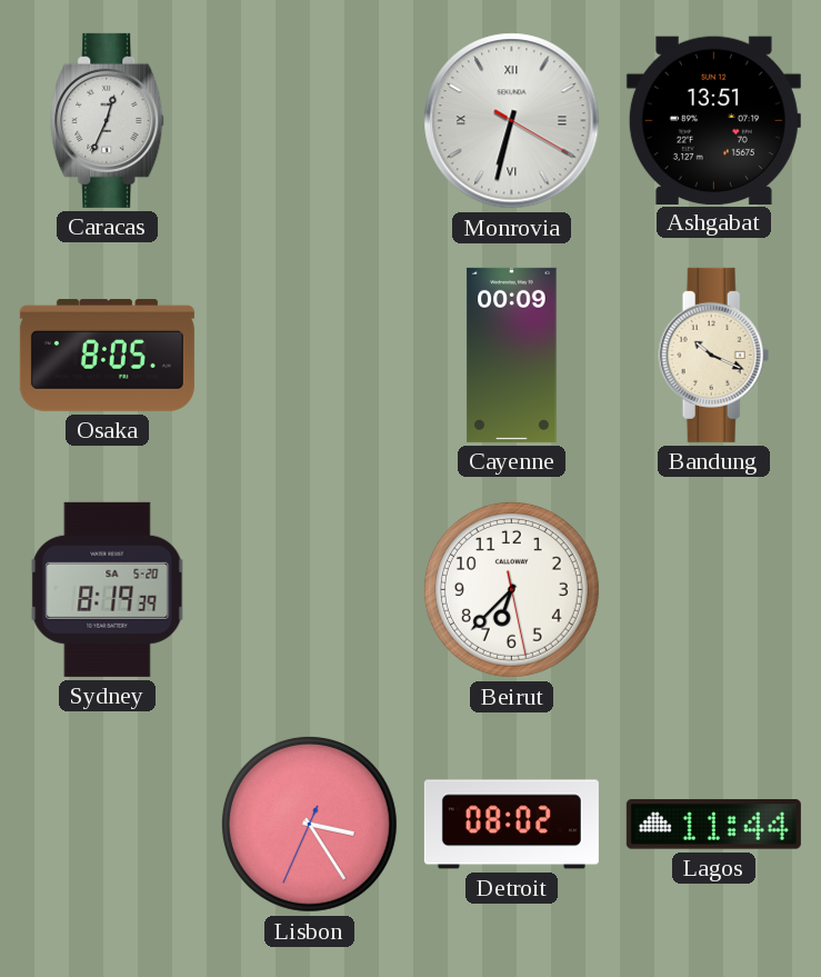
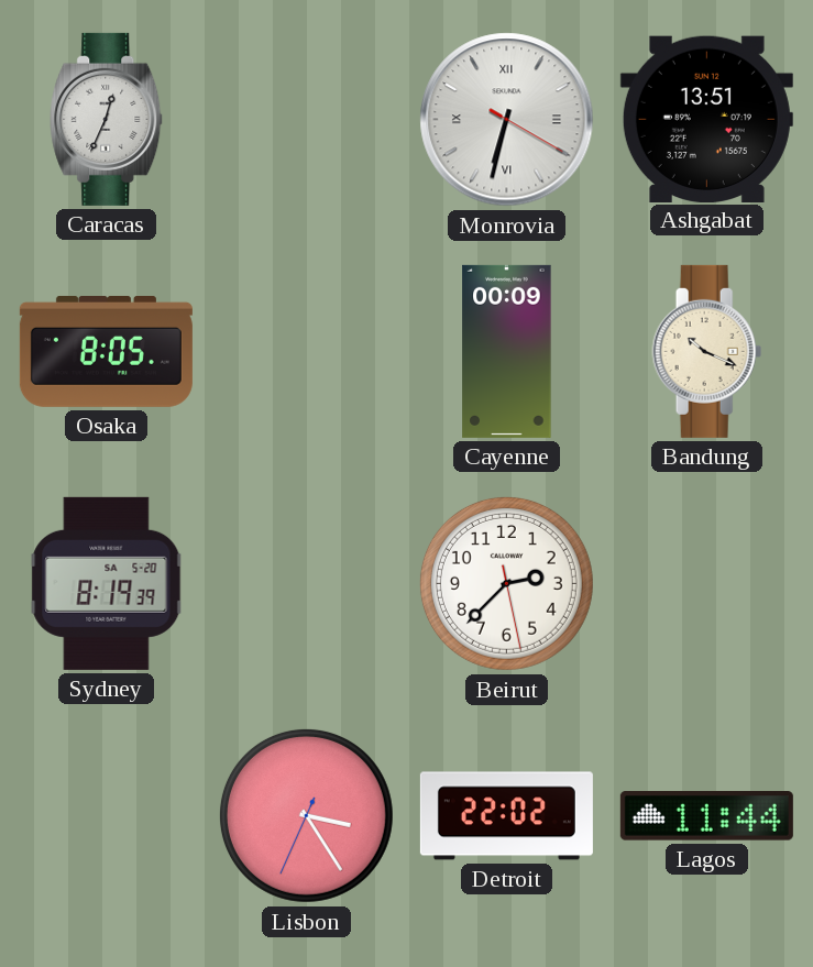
Beirut: 6:37 -> 2:37 (506, 583)
Detroit: 08:02 -> 22:02 (506, 816)
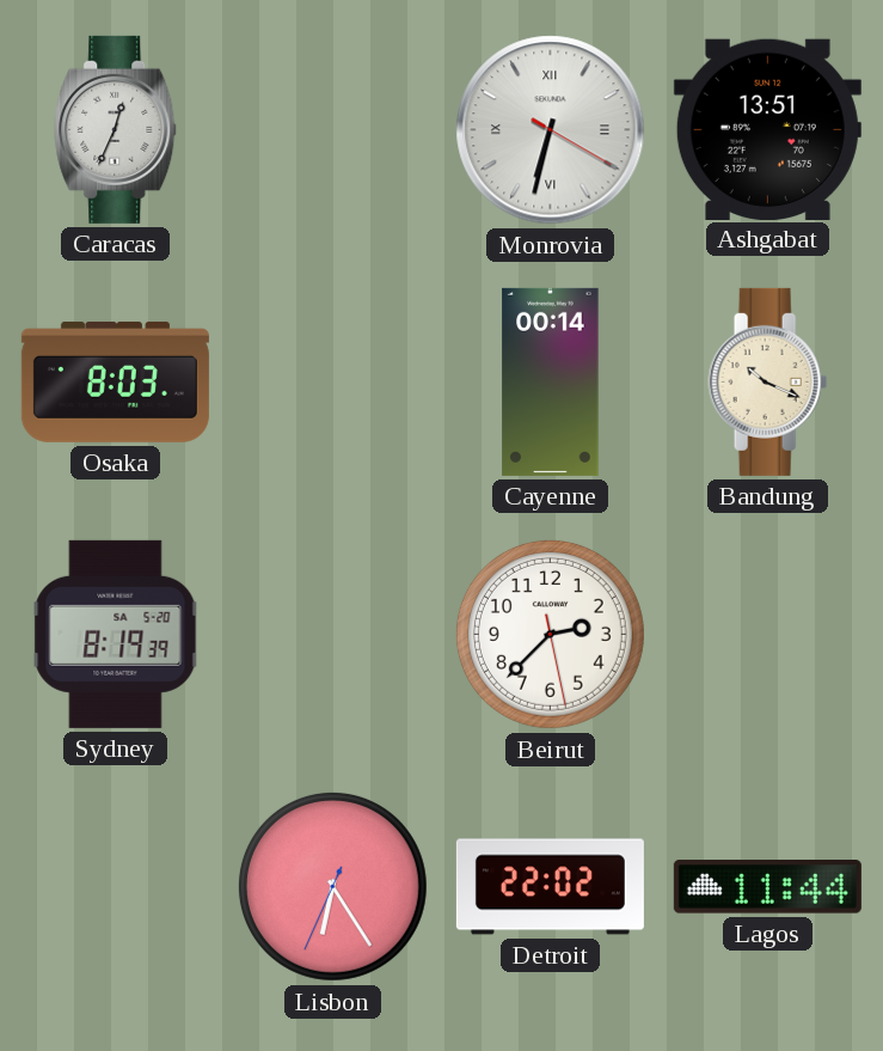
Osaka: 8:05 -> 8:03 (115, 381)
Cayenne: 00:09 -> 00:14 (551, 381)
Lisbon: 3:24 -> 6:24 (332, 886)
